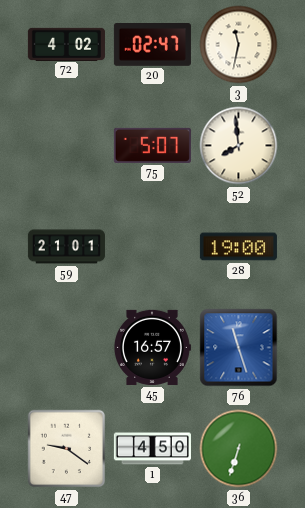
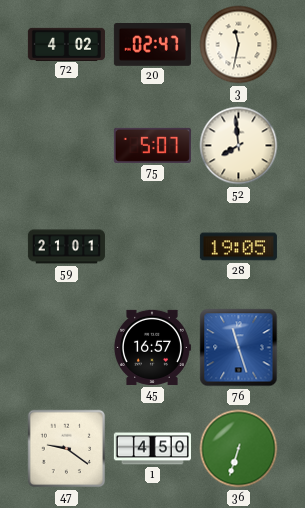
28: 19:00 -> 19:05 (238, 247)
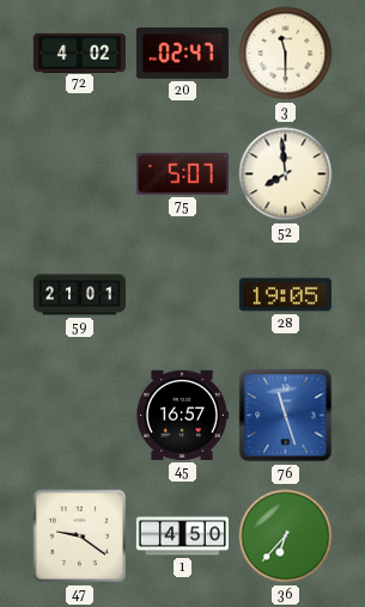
3: 11:32 -> 11:30 (286, 54)
36: 6:33 -> 6:37 (286, 537)
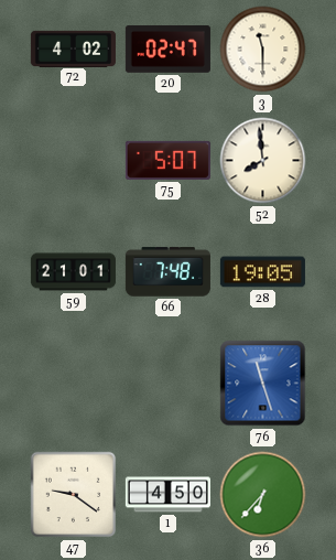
66: none -> 7:48 (167, 272)
45: 16:57 -> none (182, 415)
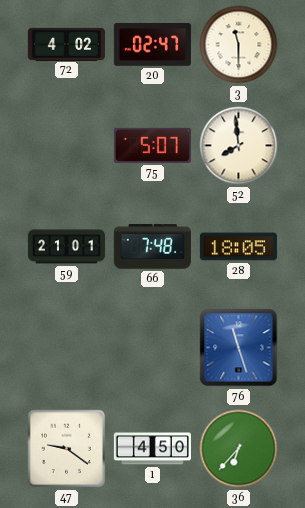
28: 19:05 -> 18:05 (238, 247)
